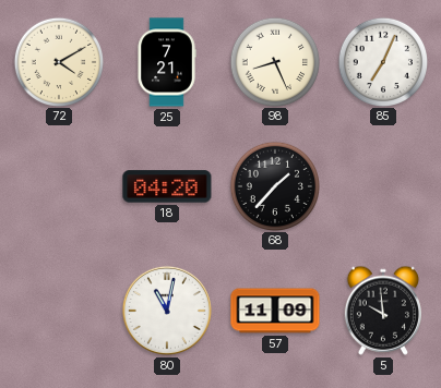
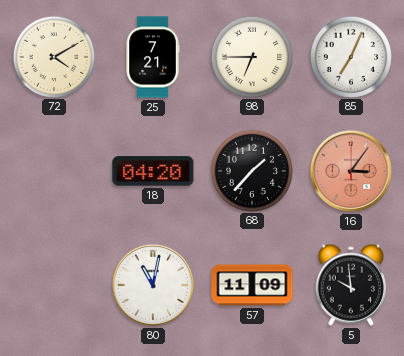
98: 8:26 -> 6:45 (251, 56)
16: none -> 3:06 (351, 171)
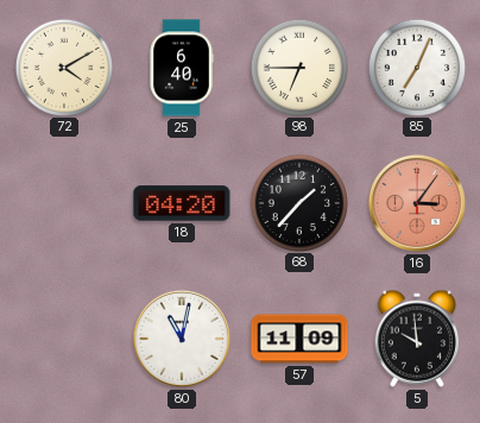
25: 7:21 -> 6:40 (182, 68)
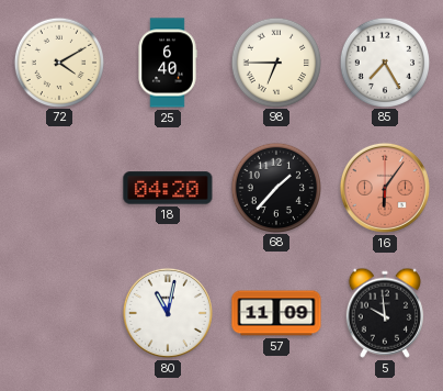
85: 7:04 -> 7:25 (384, 62)
16: 3:06 -> 6:06 (385, 188)
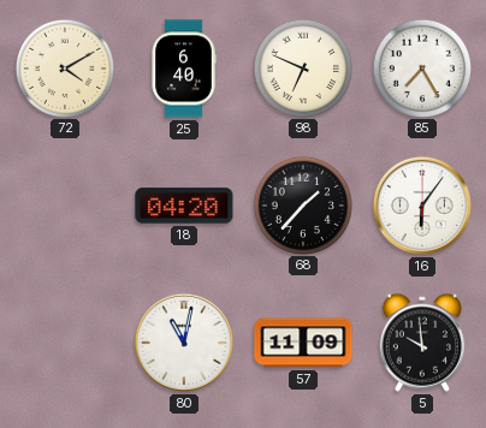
98: 6:45 -> 6:49 (302, 67)
16 dial: salmon -> white (422, 206)
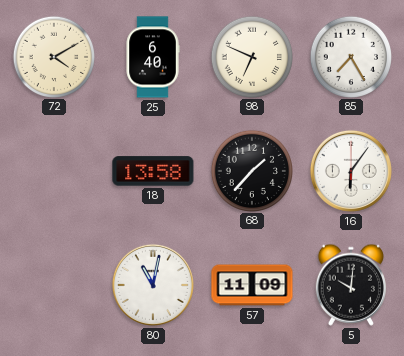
18: 04:20 -> 13:58 (153, 171)
5: 9:59 -> 10:01 (351, 285)
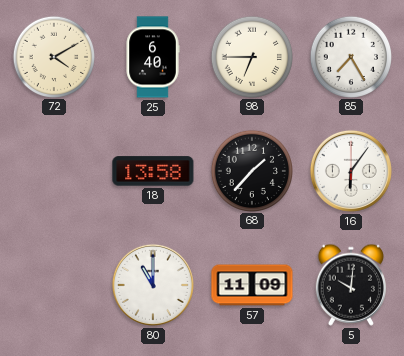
98: 6:49 -> 6:45 (251, 56)
80: 11:02 -> 11:00 (153, 285)
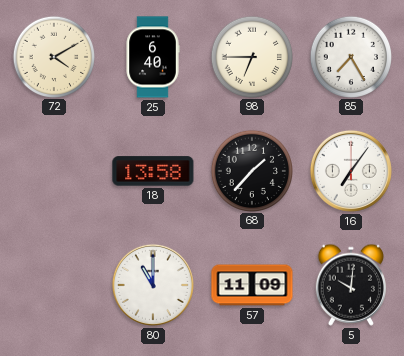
16: 6:06 -> 7:06 (351, 171)
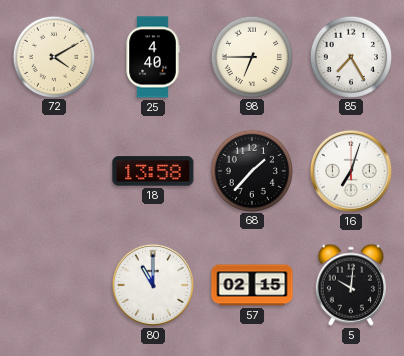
25: 6:40 -> 4:40 (153, 57)
16: 7:06 -> 7:03 (351, 171)
57: 11:09 -> 02:15 (252, 285)
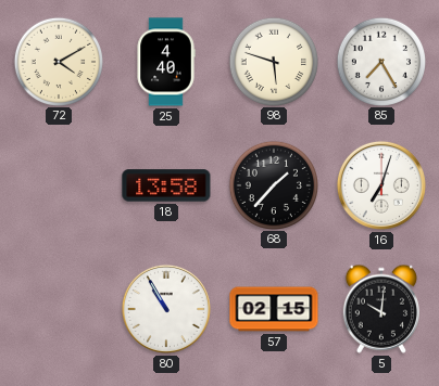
98: 6:45 -> 5:48 (273, 61)
80: 11:00 -> 10:55 (166, 309)
